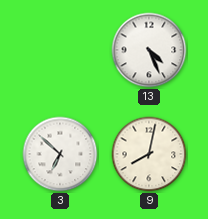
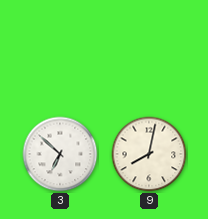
13: 4:26 -> none (149, 50)
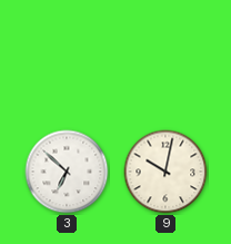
9: 8:02 -> 10:02 (165, 172)
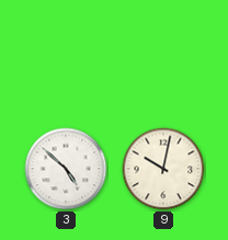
3: 6:52 -> 4:52 (66, 169)
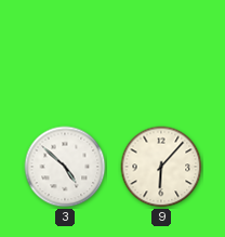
9: 10:02 -> 6:07 (161, 167)
